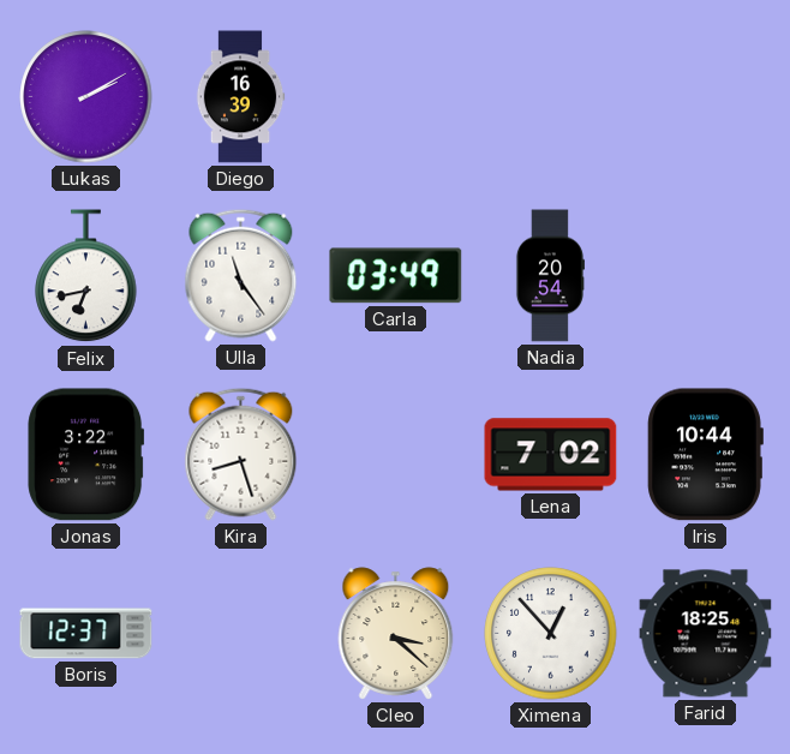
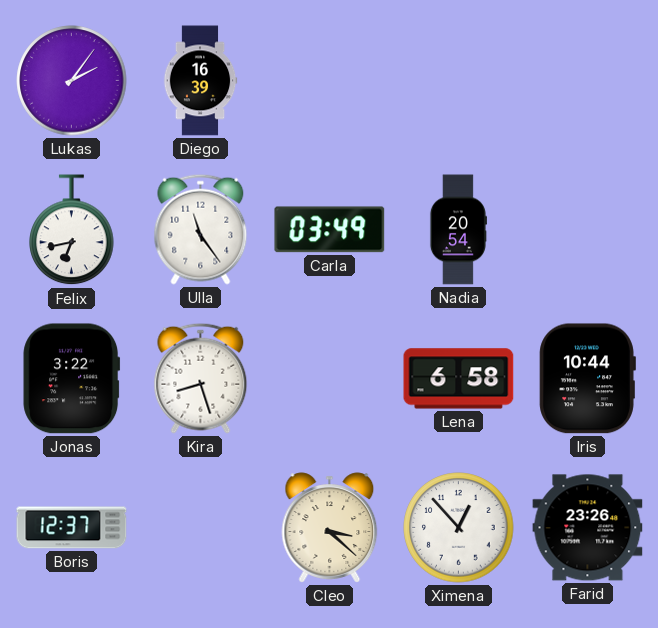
Lukas: 2:10 -> 2:06 (72, 81)
Lena: 7:02 -> 6:58 (459, 379)
Farid: 18:25 -> 23:26 (588, 528)
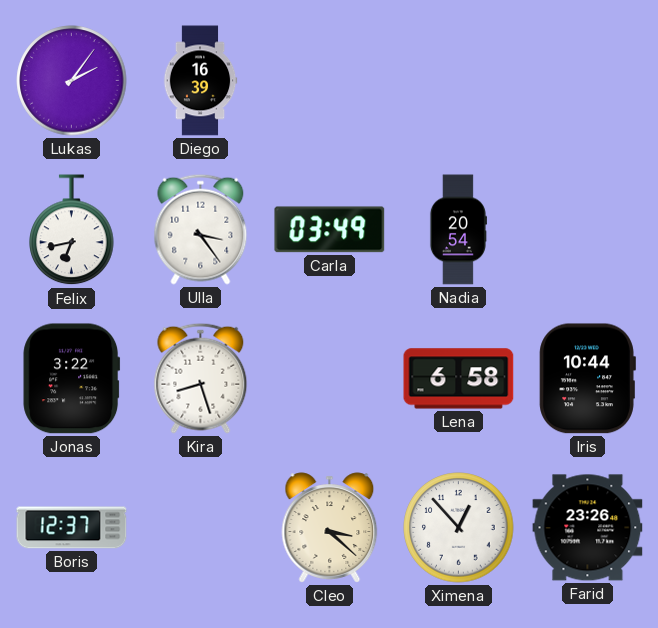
Ulla: 11:24 -> 3:24 (201, 229)
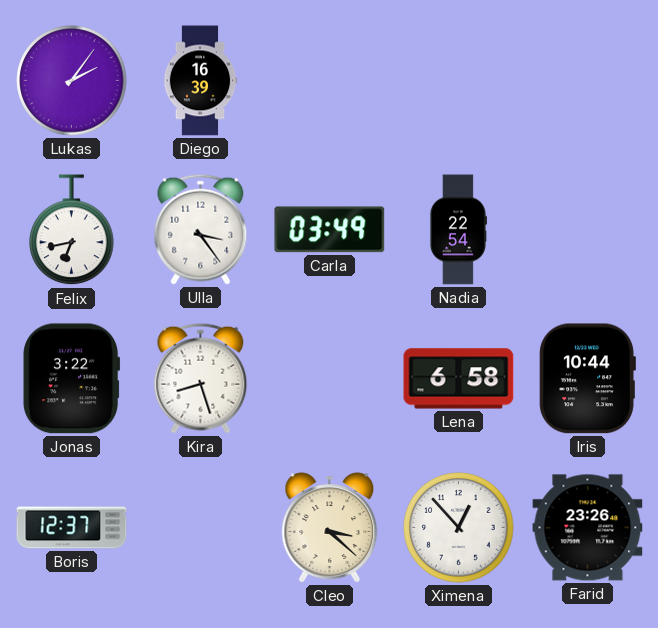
Nadia: 20:54 -> 22:54 (458, 230)
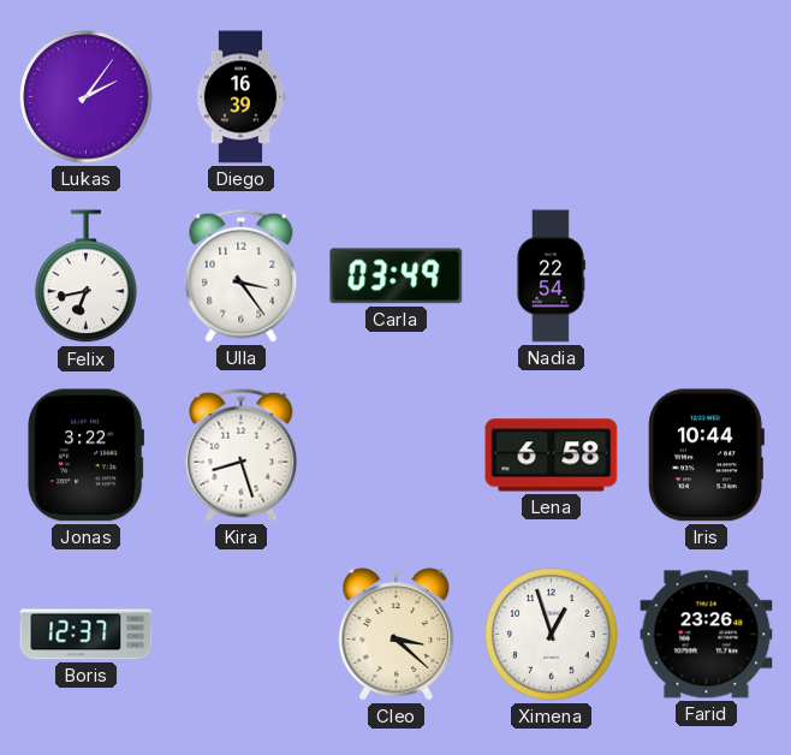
Ximena: 12:53 -> 12:57 (552, 635)
